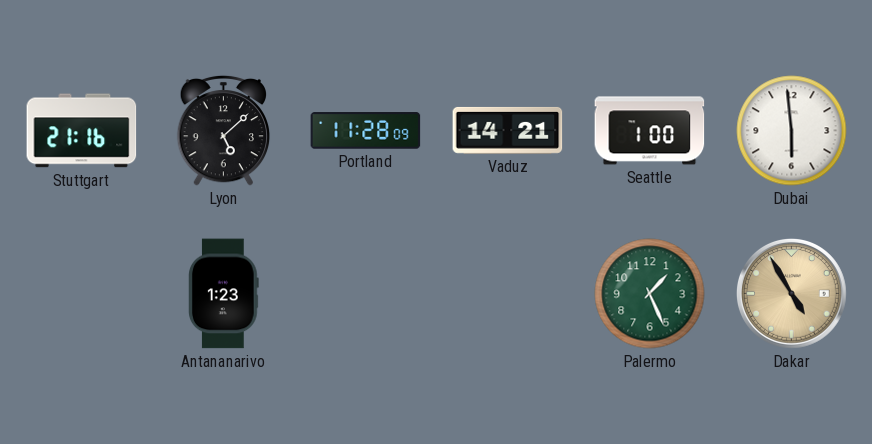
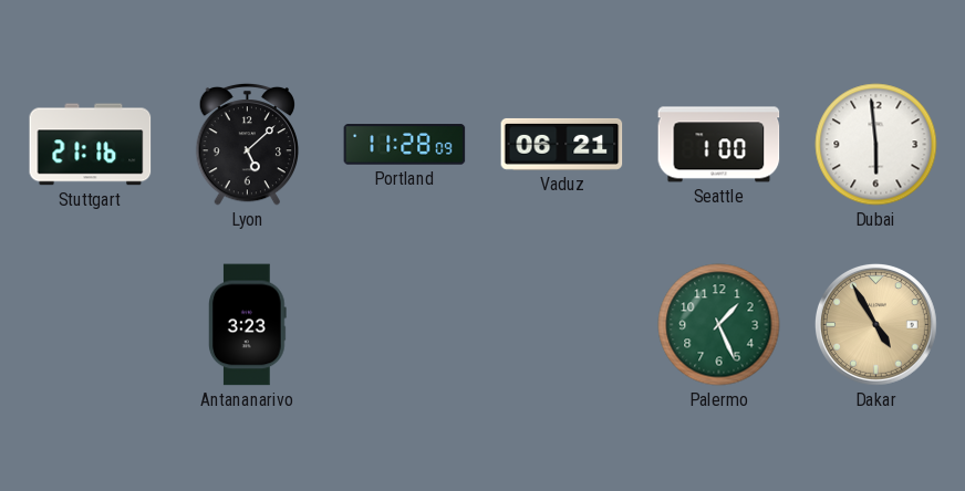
Vaduz: 14:21 -> 06:21 (562, 144)
Antananarivo: 1:23 -> 3:23 (248, 325)
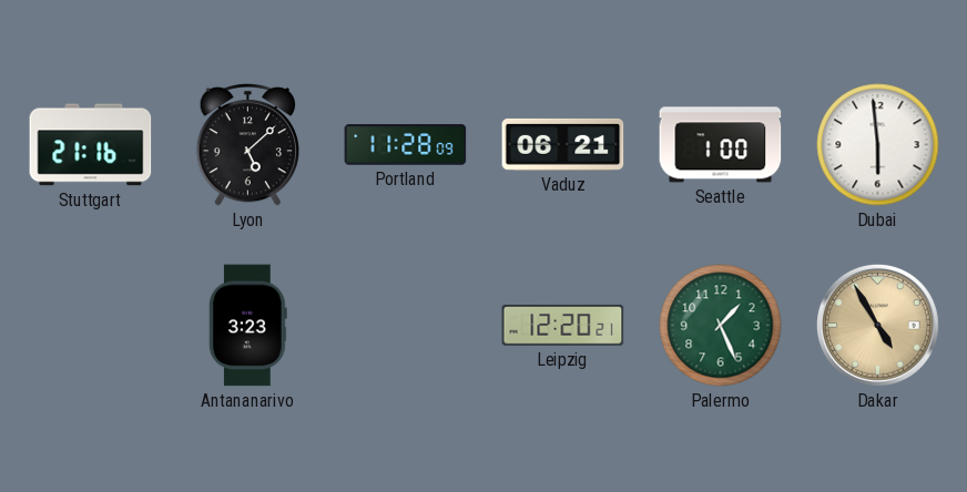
Leipzig: none -> 12:20 (563, 325)
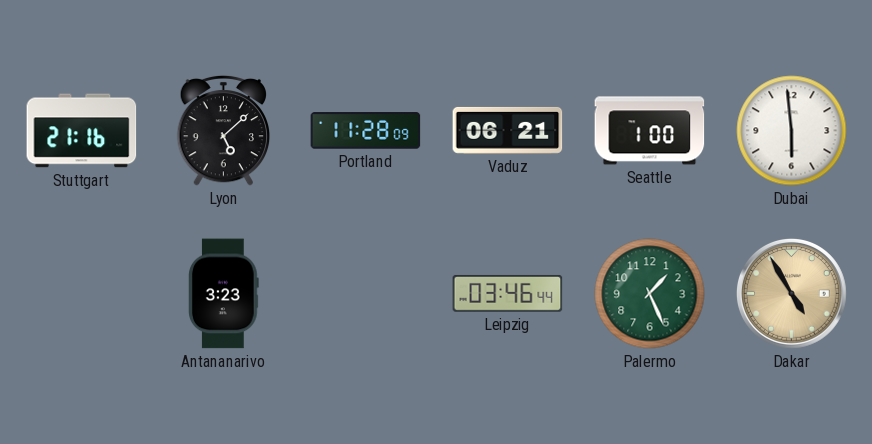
Leipzig: 12:20 -> 03:46 (508, 293)
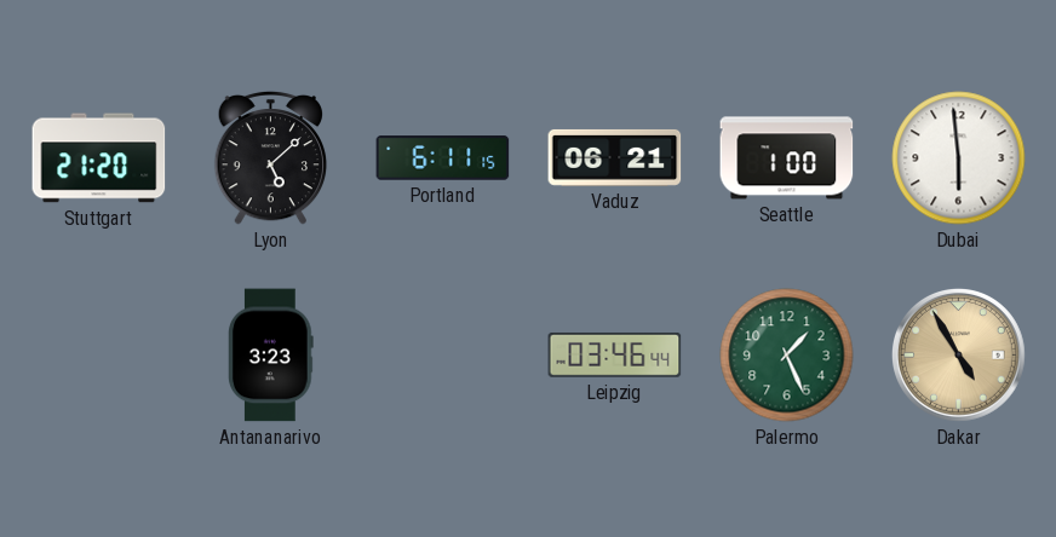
Stuttgart: 21:16 -> 21:20 (99, 158)
Portland: 11:28 -> 6:11 (443, 158)
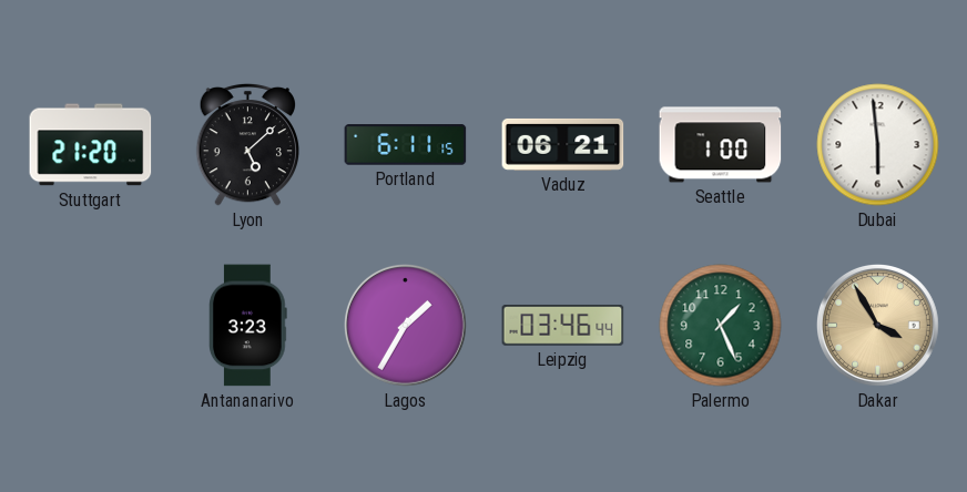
Lagos: none -> 1:35 (406, 326)
Dakar: 4:55 -> 3:55 (878, 326)
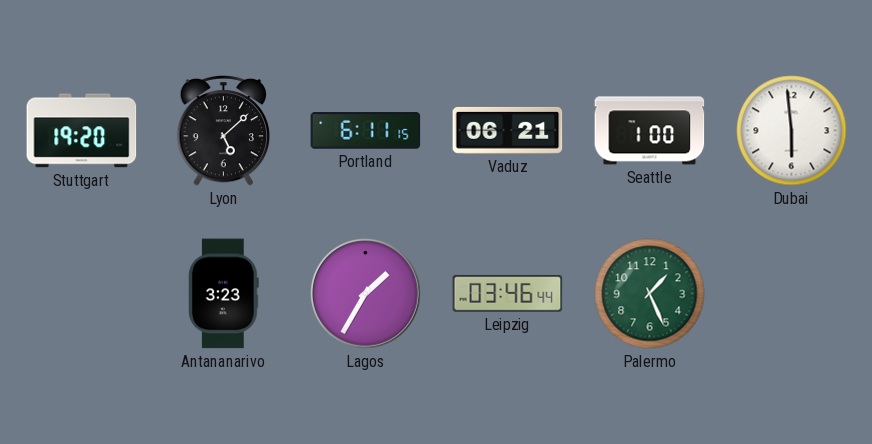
Stuttgart: 21:20 -> 19:20 (82, 131)
Dakar: 3:55 -> none (878, 326)
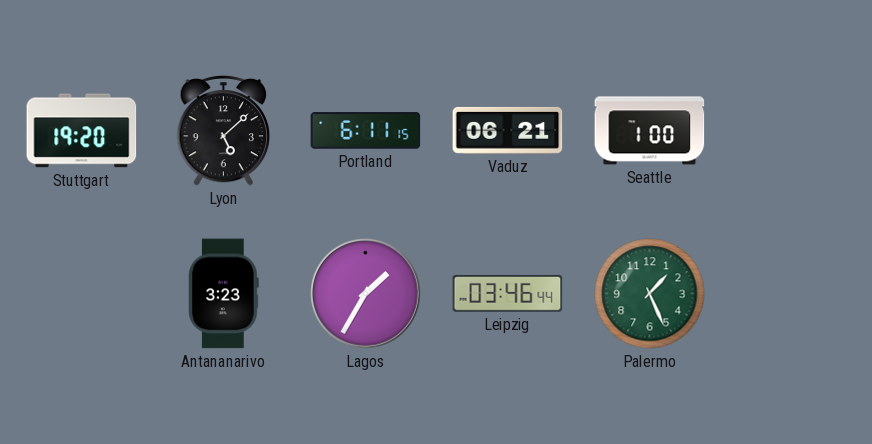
Dubai: 5:59 -> none (792, 131)
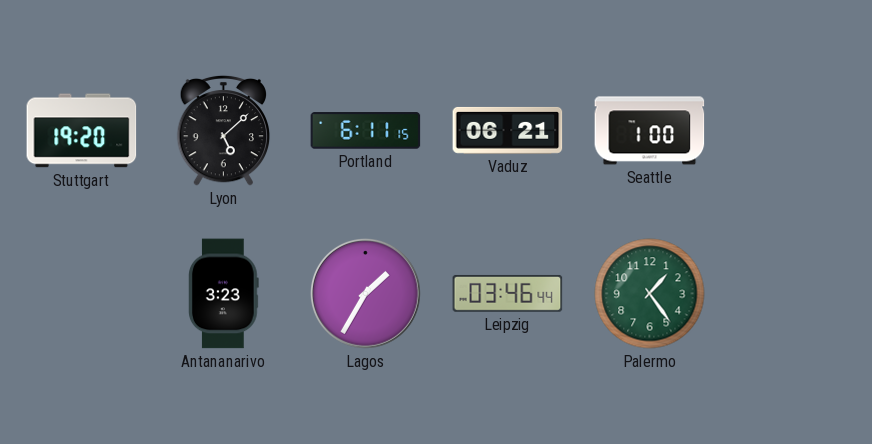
Palermo: 1:26 -> 1:24 (650, 294)
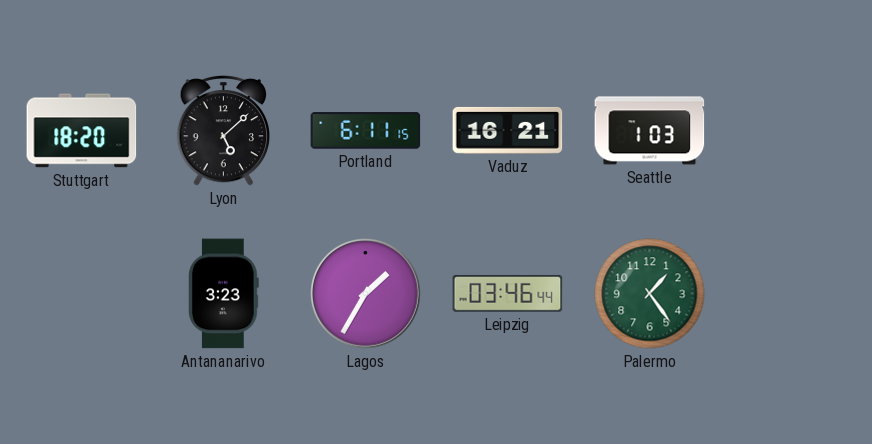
Stuttgart: 19:20 -> 18:20 (82, 131)
Vaduz: 06:21 -> 16:21 (508, 130)
Seattle: 1:00 -> 1:03 (650, 131)
